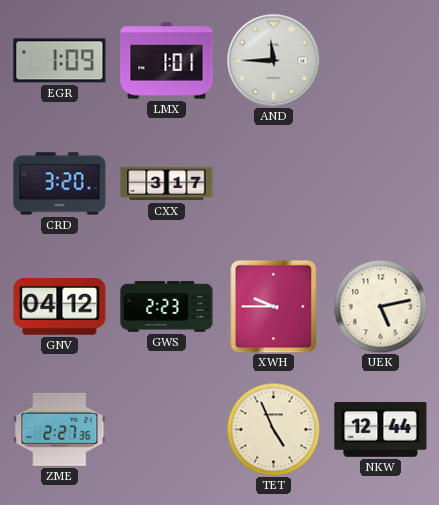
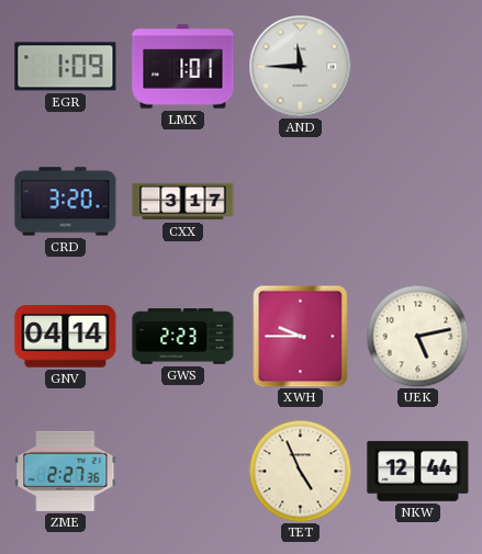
GNV: 04:12 -> 04:14 (66, 337)
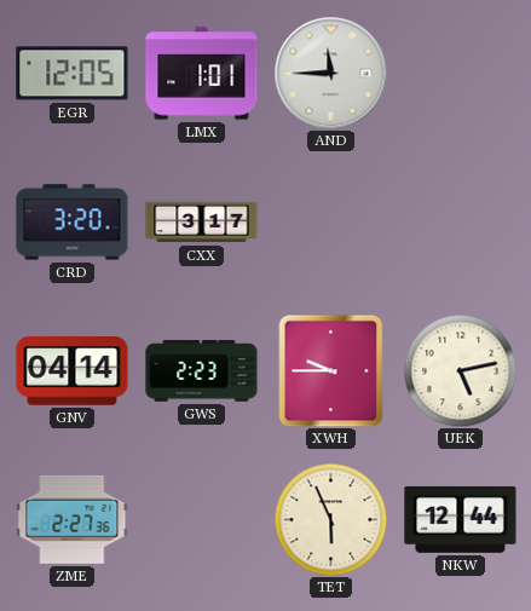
EGR: 1:09 -> 12:05 (73, 74)
TET: 4:56 -> 5:56 (330, 519)
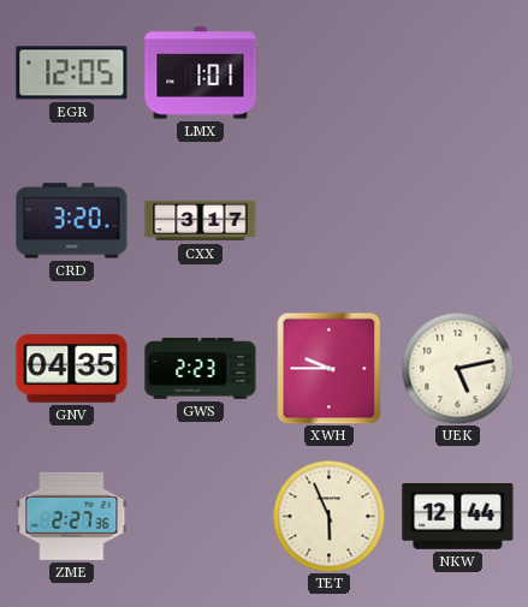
AND: 11:45 -> none (330, 73)
GNV: 04:14 -> 04:35 (72, 369)
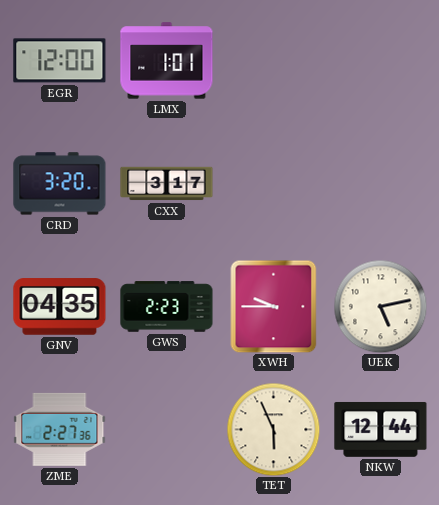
EGR: 12:05 -> 12:00 (60, 61)
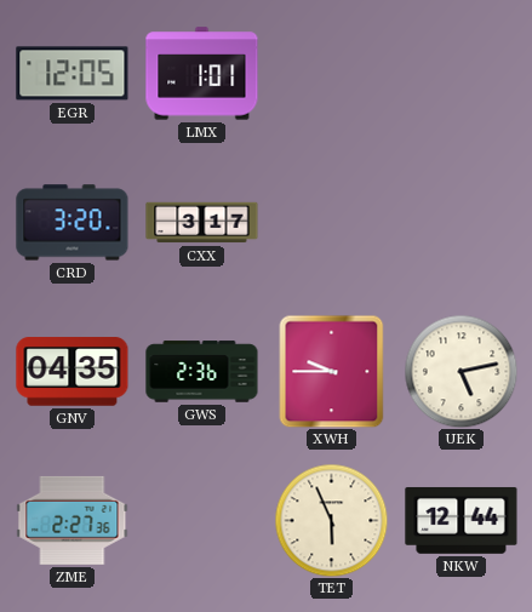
EGR: 12:00 -> 12:05 (73, 74)
GWS: 2:23 -> 2:36 (202, 372)
